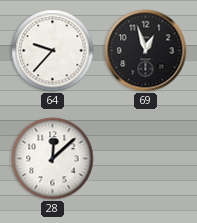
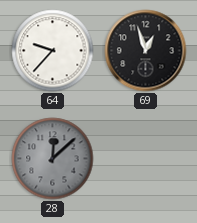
28 dial: white -> grey (53, 159)
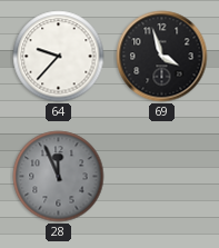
69: 12:57 -> 3:57 (162, 57)
28: 12:08 -> 11:56 (59, 177)
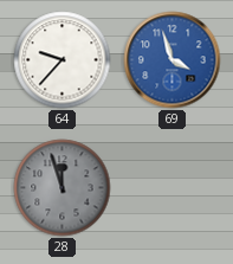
69 dial: black -> blue (173, 60)
28: 11:56 -> 11:57 (63, 188)
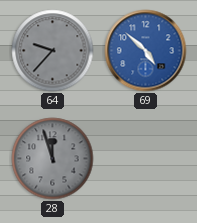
64 dial: white -> grey (53, 51)
69: 3:57 -> 4:52 (146, 51)
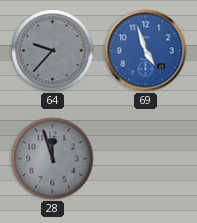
69: 4:52 -> 4:57 (146, 51)
